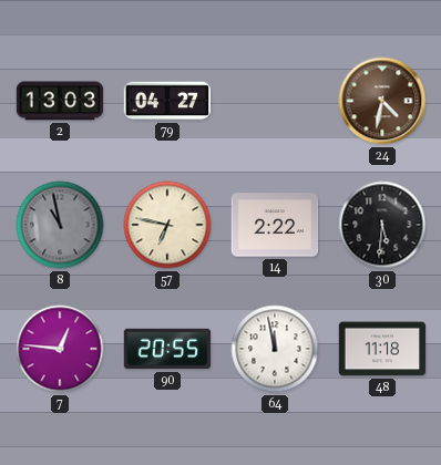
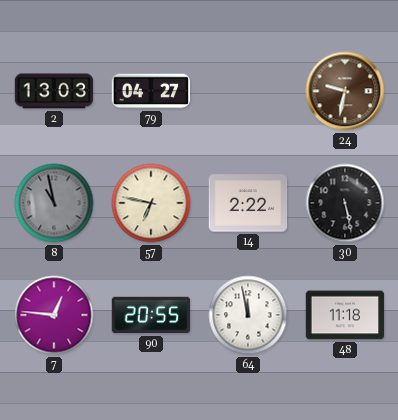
24: 4:32 -> 9:32 (345, 91)
30: 5:31 -> 5:28 (345, 203)
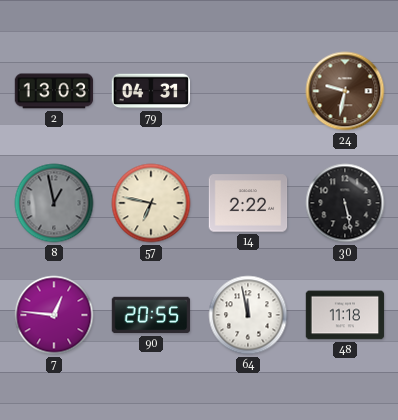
79: 04:27 -> 04:31 (151, 91)
8: 10:58 -> 12:58 (54, 203)
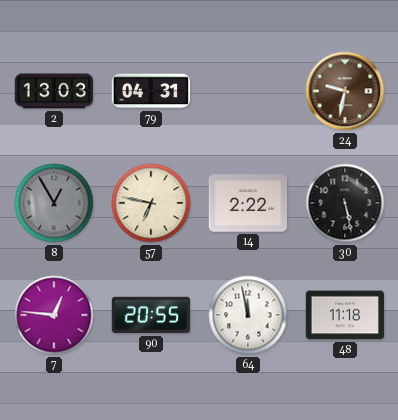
8: 12:58 -> 12:55 (54, 203)
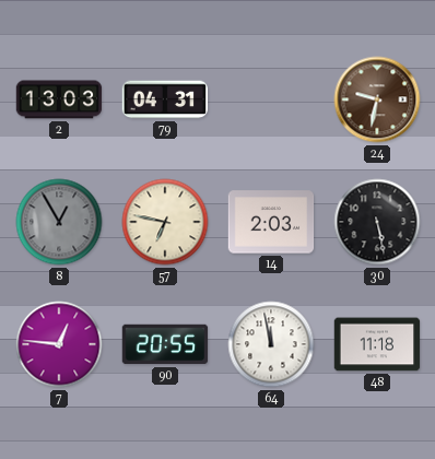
14: 2:22 -> 2:03 (271, 222)
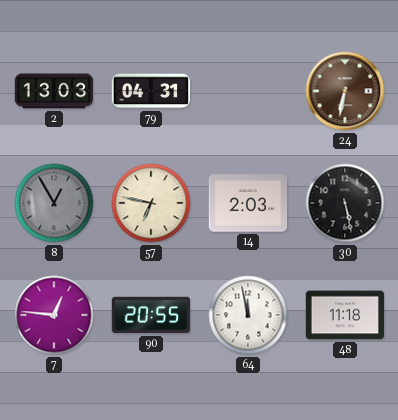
24: 9:32 -> 6:32 (345, 91)
